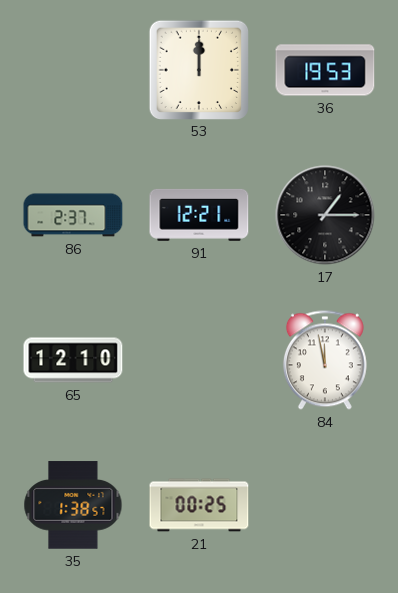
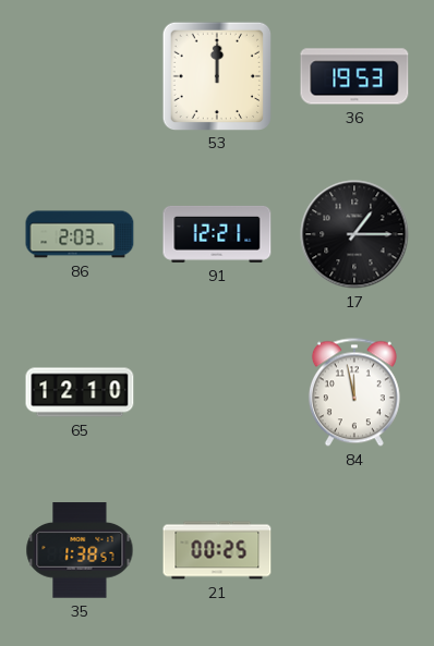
86: 2:37 -> 2:03 (80, 234)
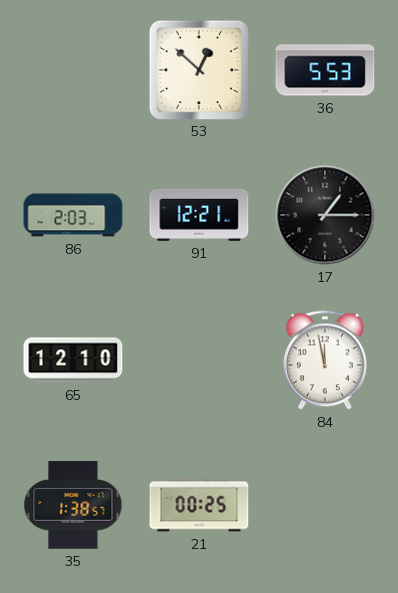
53: 12:00 -> 12:52 (198, 69)
36: 19:53 -> 5:53 (325, 70)
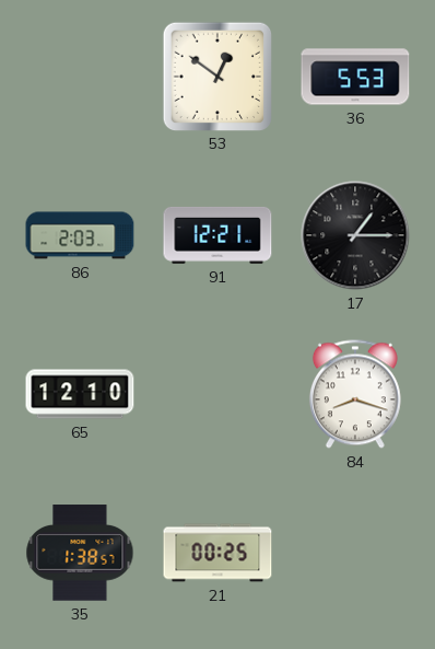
53: 12:52 -> 12:51 (216, 76)
84: 11:58 -> 8:18 (355, 394)
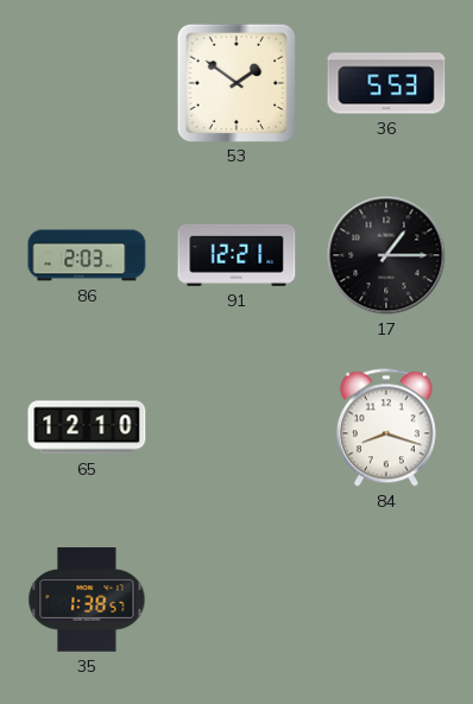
53: 12:51 -> 1:51 (235, 82)
21: 00:25 -> none (217, 553)
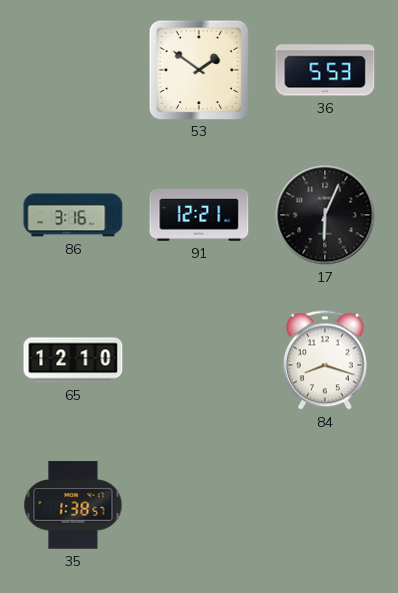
86: 2:03 -> 3:16 (73, 215)
17: 1:15 -> 6:04 (325, 215)
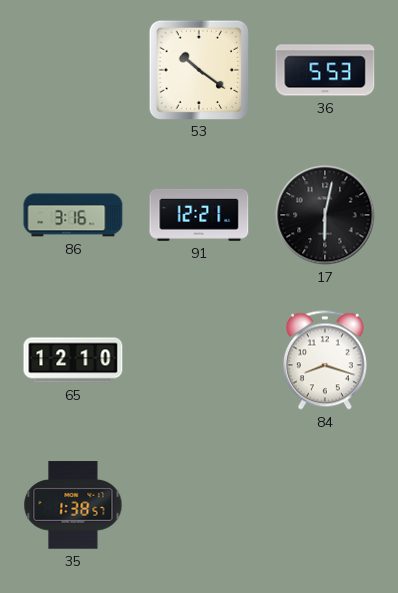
53: 1:51 -> 10:21 (198, 69)
17: 6:04 -> 6:02 (325, 215)
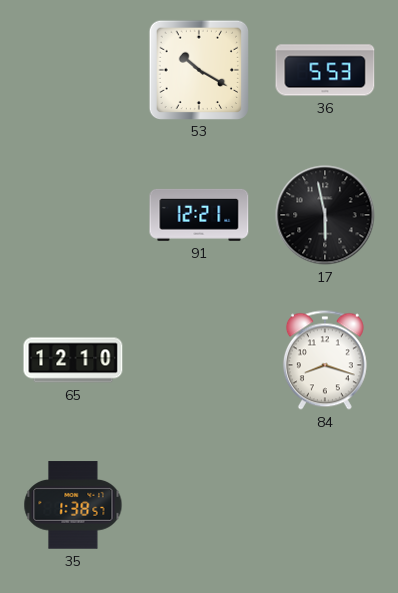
53: 10:21 -> 10:20 (198, 69)
86: 3:16 -> none (73, 215)
17: 6:02 -> 5:58 (325, 215)
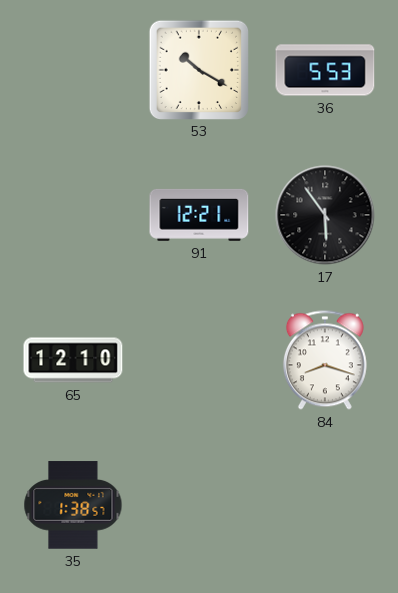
17: 5:58 -> 5:54 (325, 215)
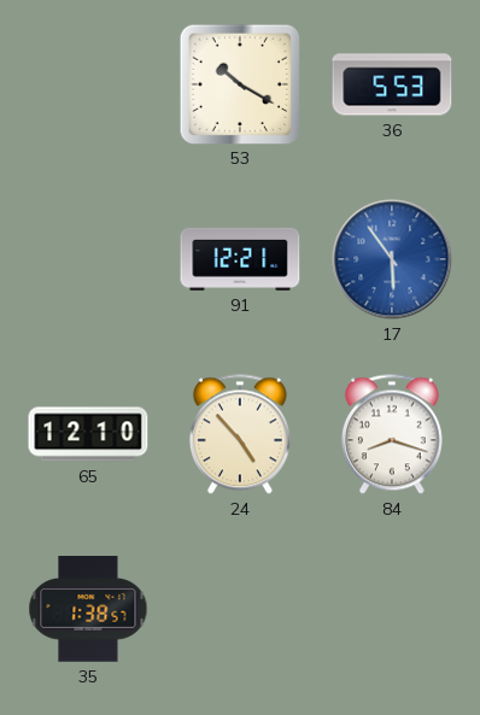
17 dial: black -> blue (392, 259)
24: none -> 4:53 (240, 434)
